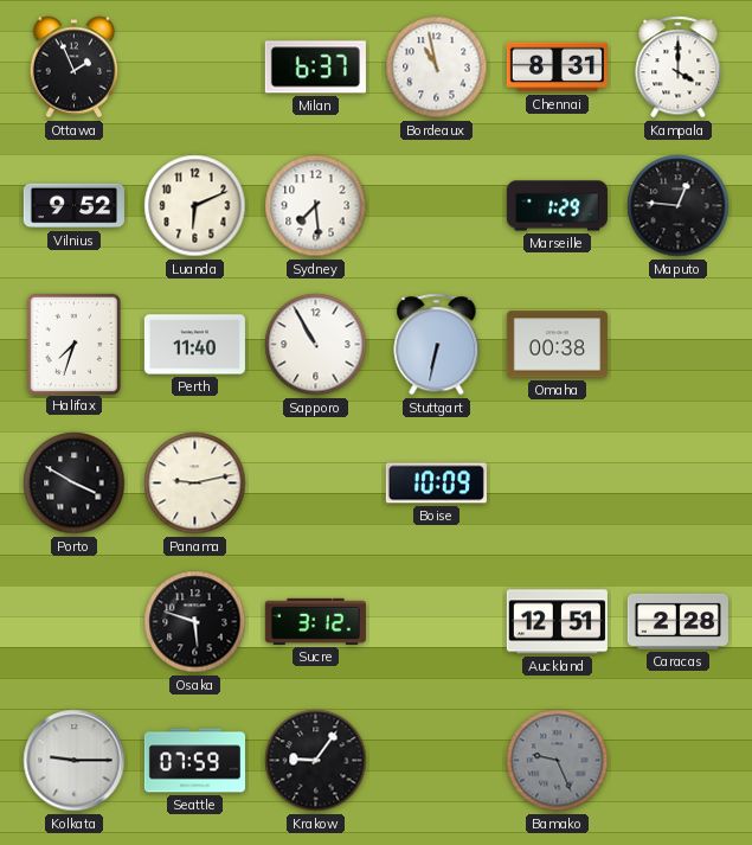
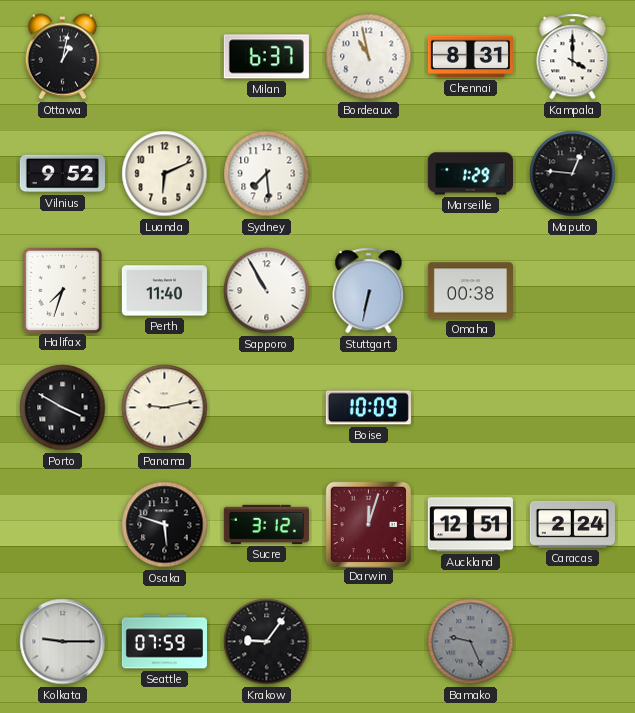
Ottawa: 1:56 -> 1:02 (63, 57)
Darwin: none -> 12:03 (368, 524)
Caracas: 2:28 -> 2:24 (572, 524)
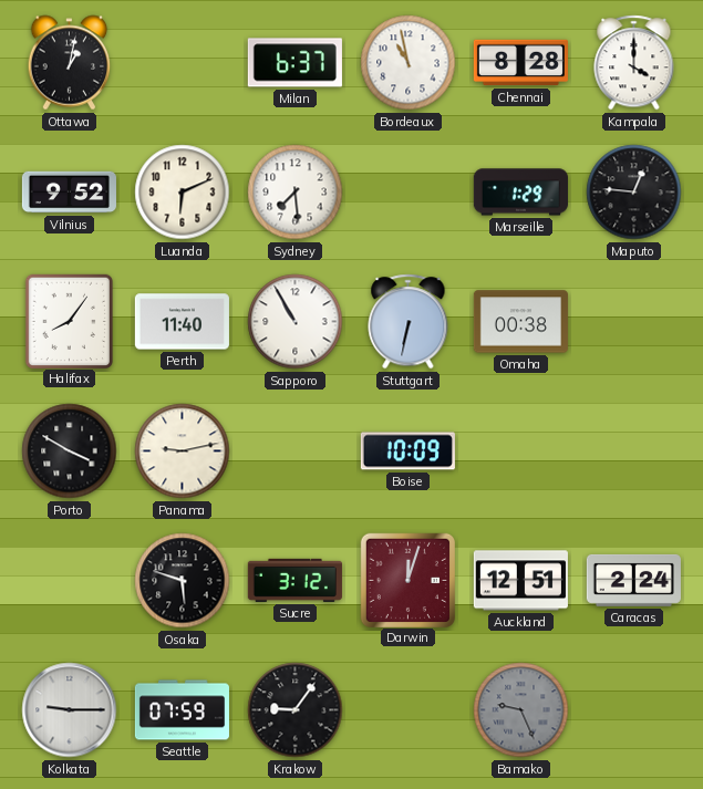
Chennai: 8:31 -> 8:28 (520, 63)
Halifax: 7:33 -> 8:06 (69, 321)
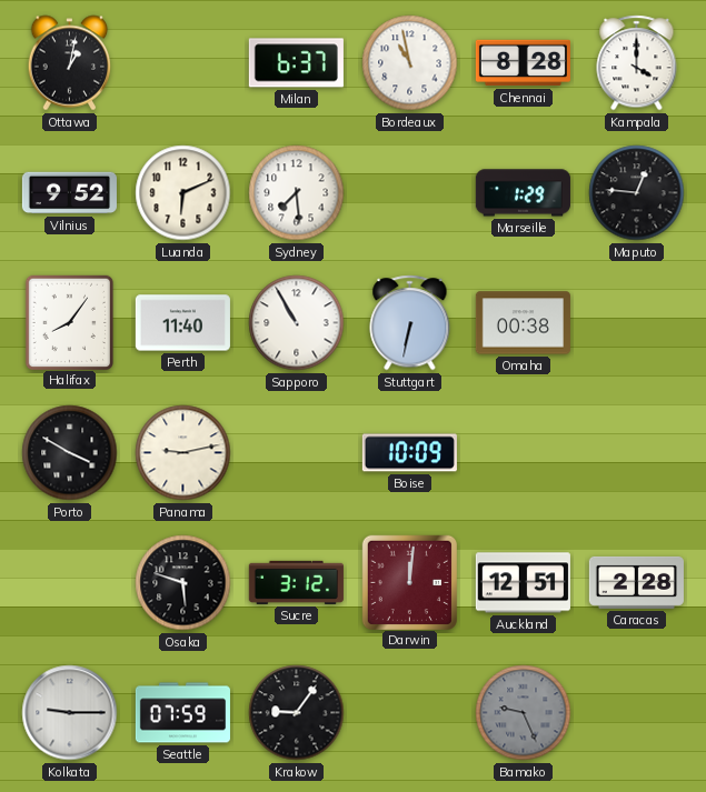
Darwin: 12:03 -> 12:01 (409, 582)
Caracas: 2:24 -> 2:28 (636, 582)
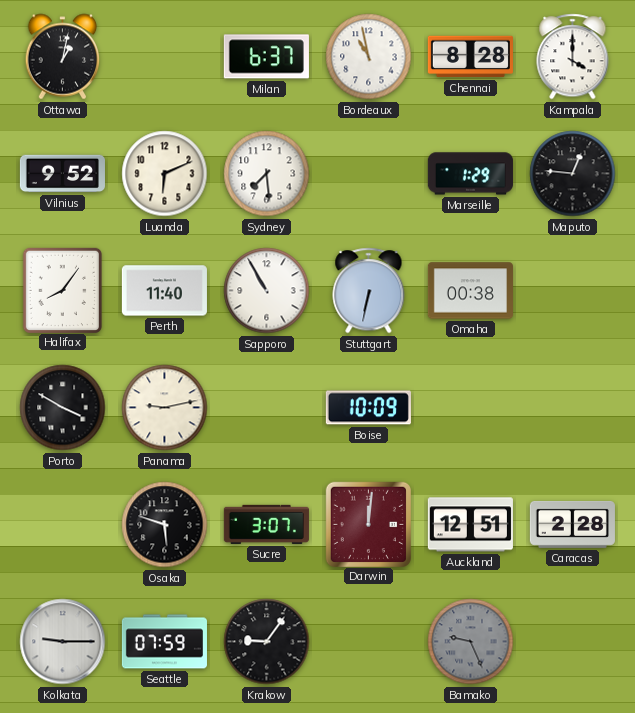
Sucre: 3:12 -> 3:07 (266, 524)
